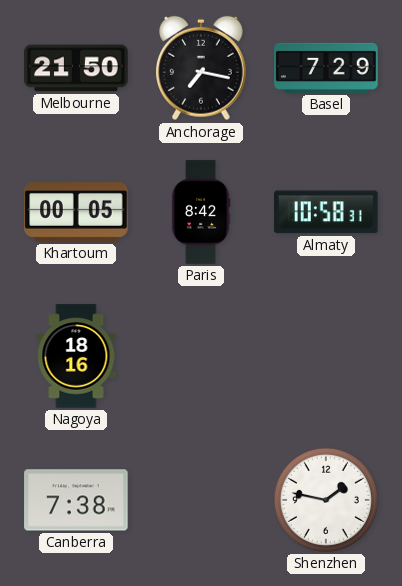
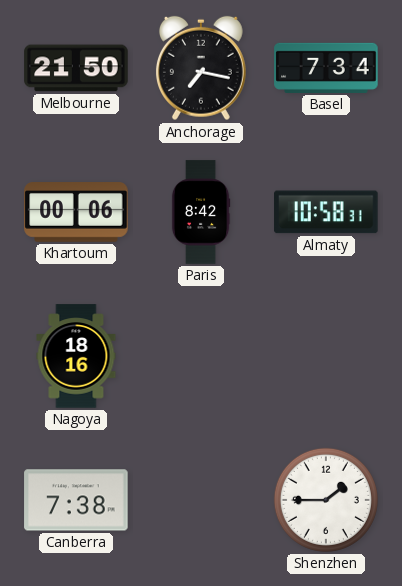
Basel: 7:29 -> 7:34 (326, 68)
Khartoum: 00:05 -> 00:06 (76, 212)
Shenzhen: 1:47 -> 1:45 (326, 500)
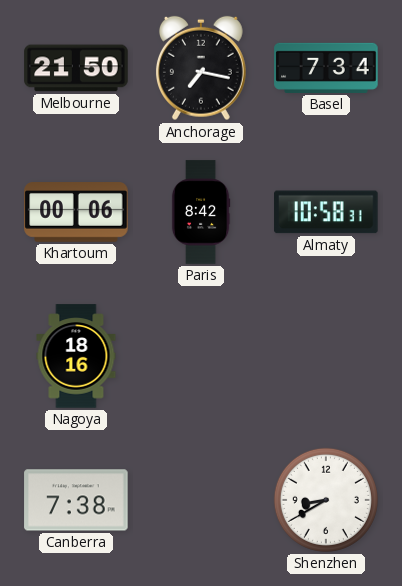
Shenzhen: 1:45 -> 8:40 (326, 500)
